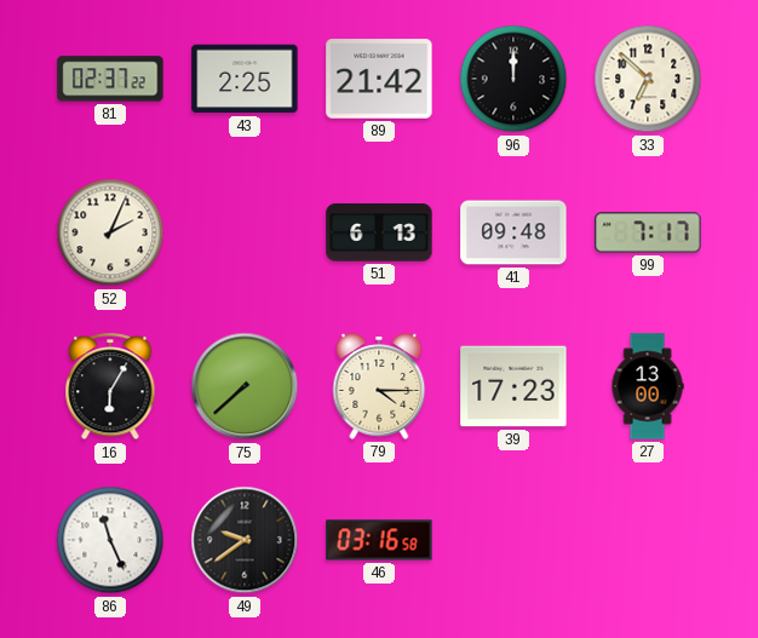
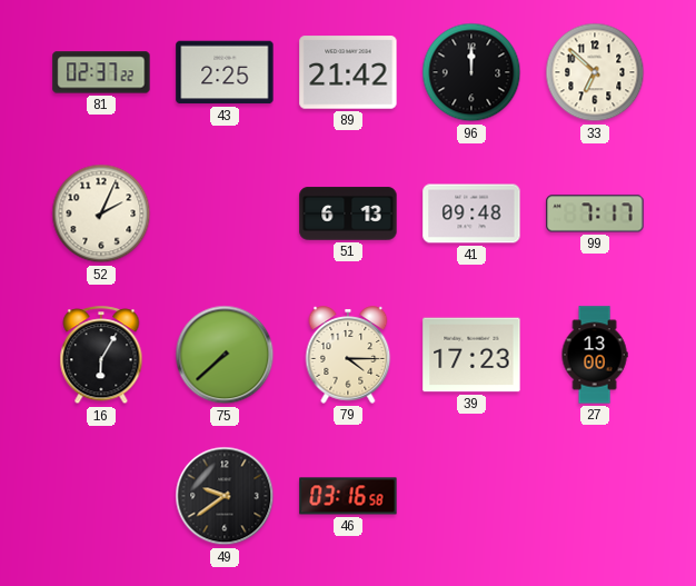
86: 11:26 -> none (110, 540)
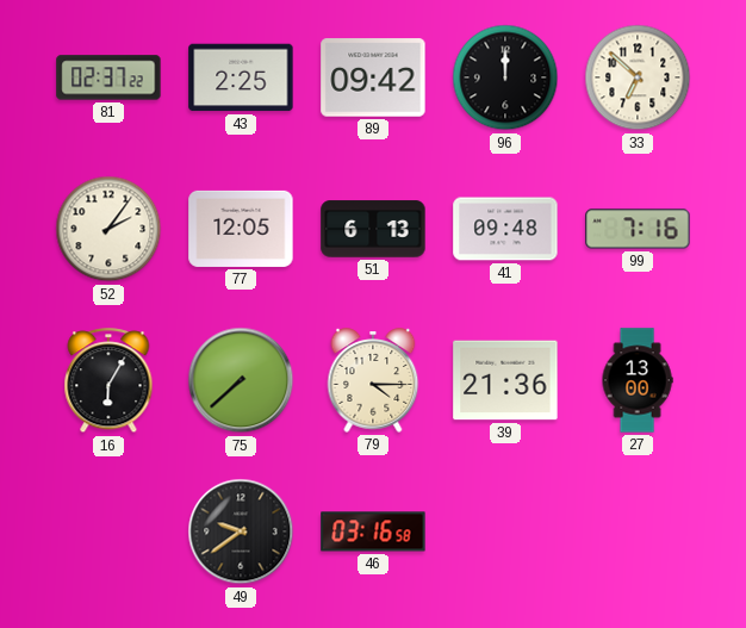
89: 21:42 -> 09:42 (373, 77)
52: 2:04 -> 2:06 (108, 229)
77: none -> 12:05 (241, 229)
99: 7:17 -> 7:16 (638, 229)
39: 17:23 -> 21:36 (505, 380)
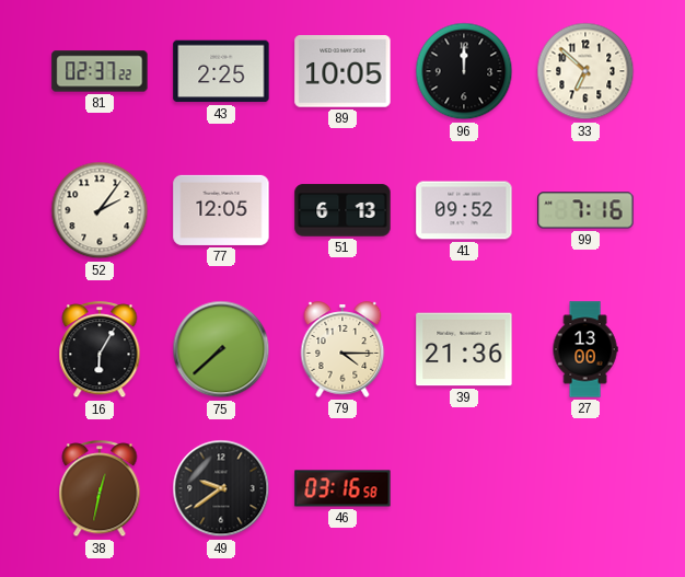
89: 09:42 -> 10:05 (342, 71)
41: 09:48 -> 09:52 (464, 210)
38: none -> 12:32 (100, 489)
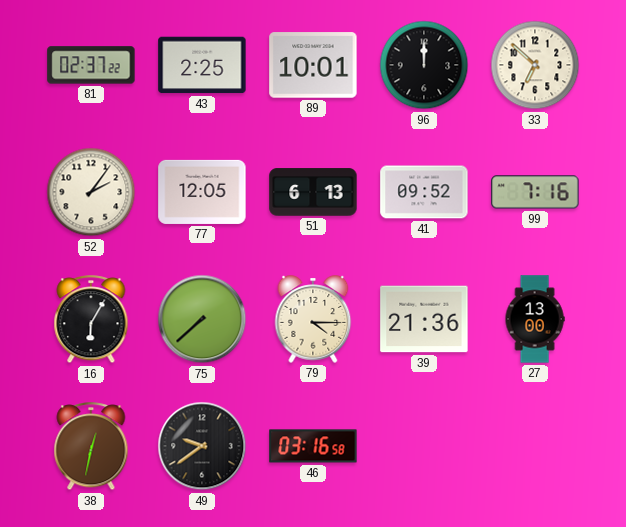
89: 10:05 -> 10:01 (313, 65)
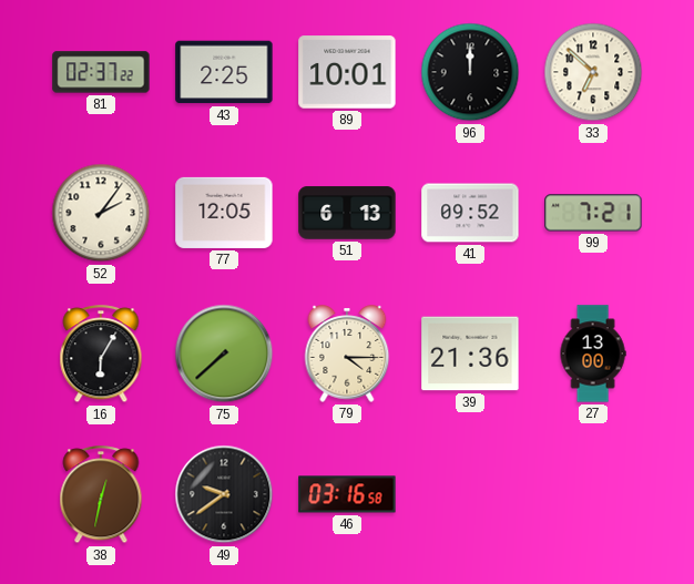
99: 7:16 -> 7:21 (593, 213)
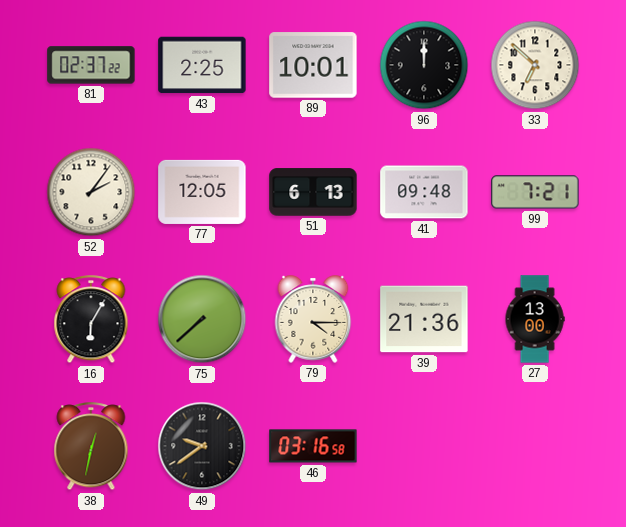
41: 09:52 -> 09:48 (424, 192)
